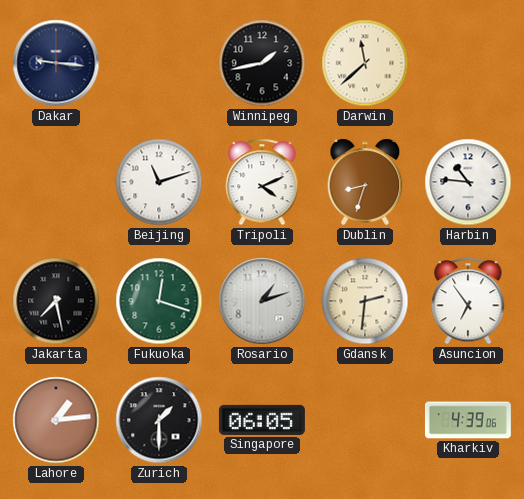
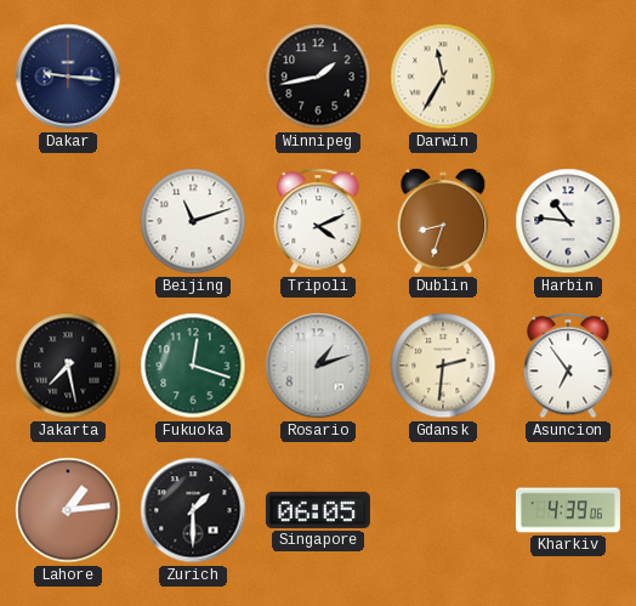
Darwin: 11:38 -> 11:35 (443, 77)
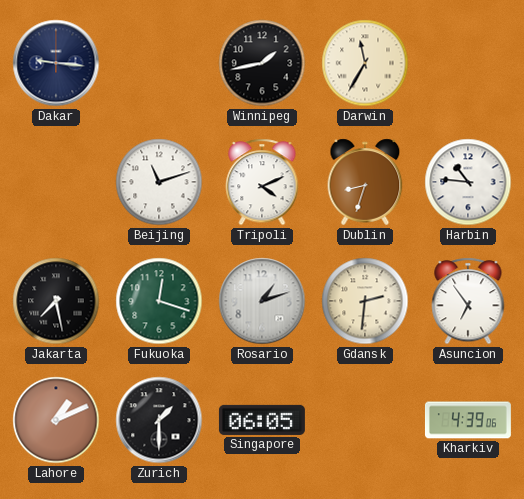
Lahore: 1:14 -> 1:11 (56, 420)
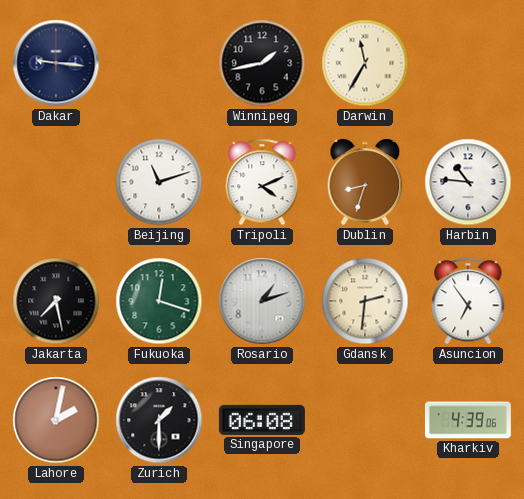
Lahore: 1:11 -> 2:02 (56, 420)
Singapore: 06:05 -> 06:08 (262, 420)
